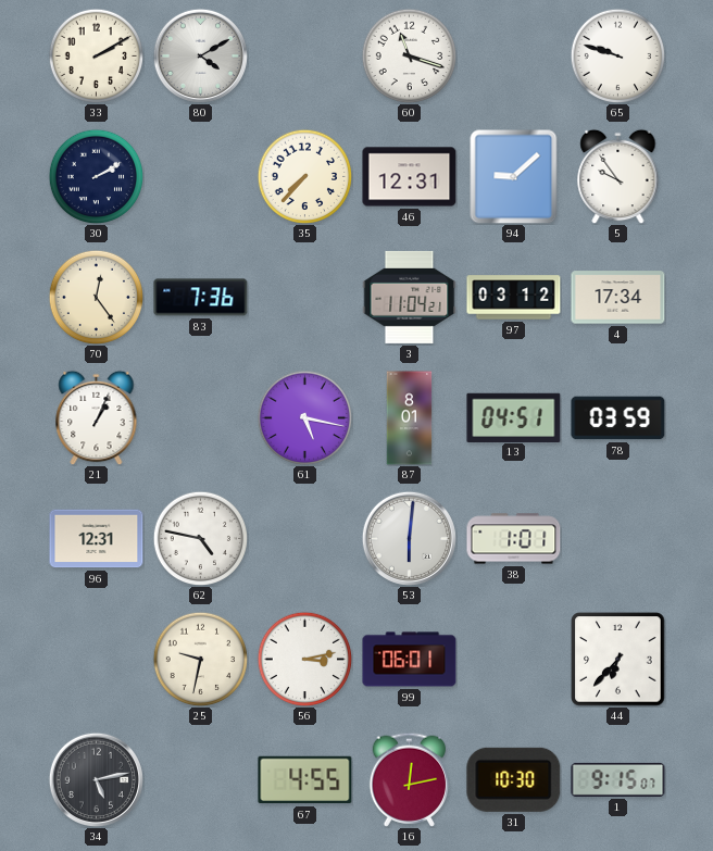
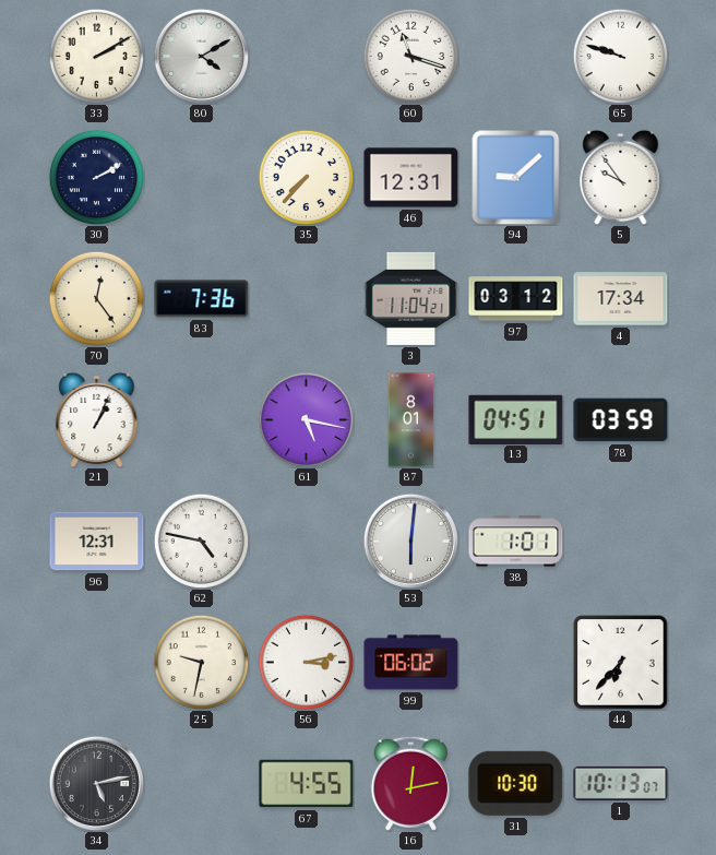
99: 06:01 -> 06:02 (411, 663)
1: 9:15 -> 10:13 (621, 783)
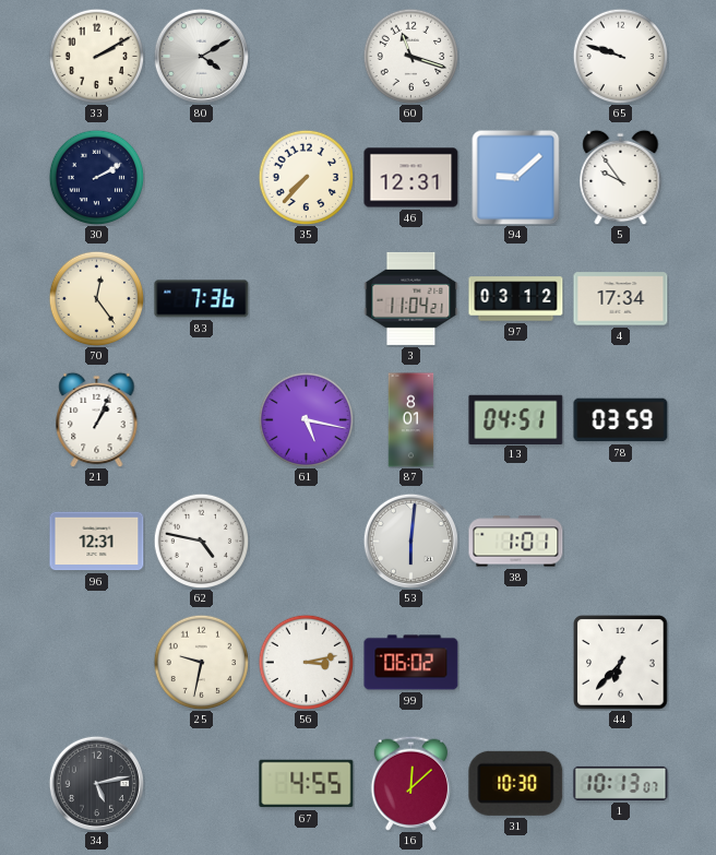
16: 12:13 -> 12:08 (411, 783)
